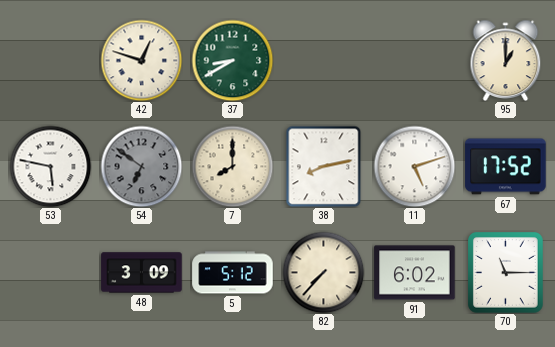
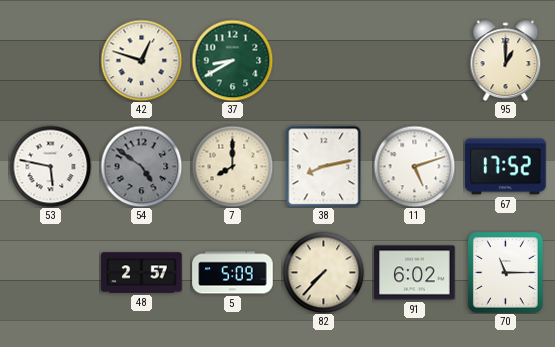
54: 6:51 -> 4:51 (141, 166)
48: 3:09 -> 2:57 (142, 273)
5: 5:12 -> 5:09 (233, 273)
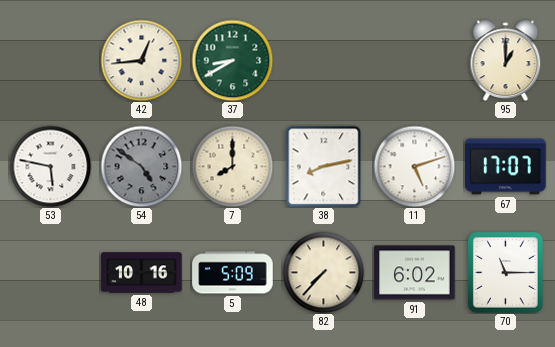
42: 12:48 -> 12:44 (141, 60)
67: 17:52 -> 17:07 (506, 167)
48: 2:57 -> 10:16 (142, 273)
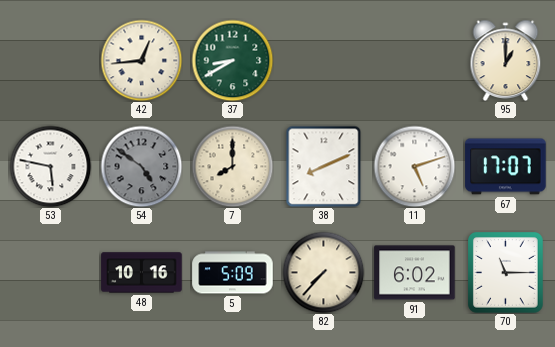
38: 8:13 -> 8:11 (324, 166)
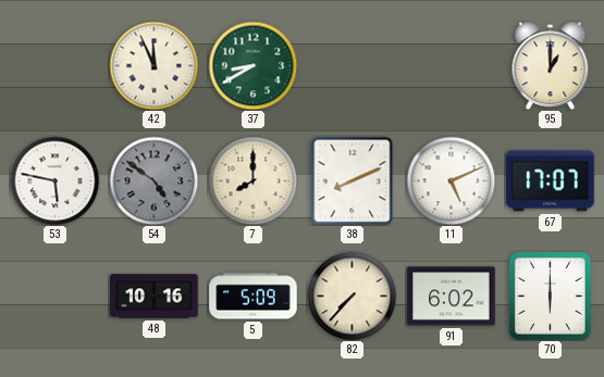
42: 12:44 -> 11:56 (153, 65)
11: 5:12 -> 5:11 (451, 180)
70: 11:15 -> 6:00 (551, 297)
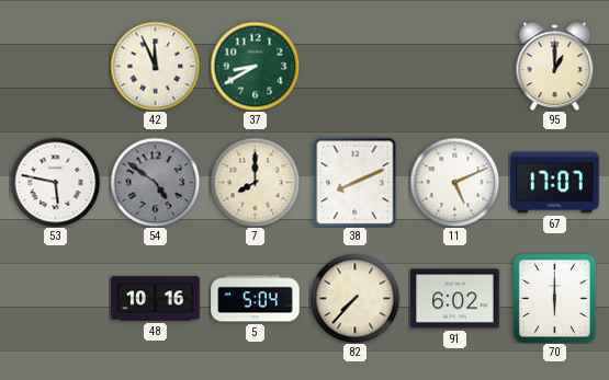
5: 5:09 -> 5:04 (256, 299)
